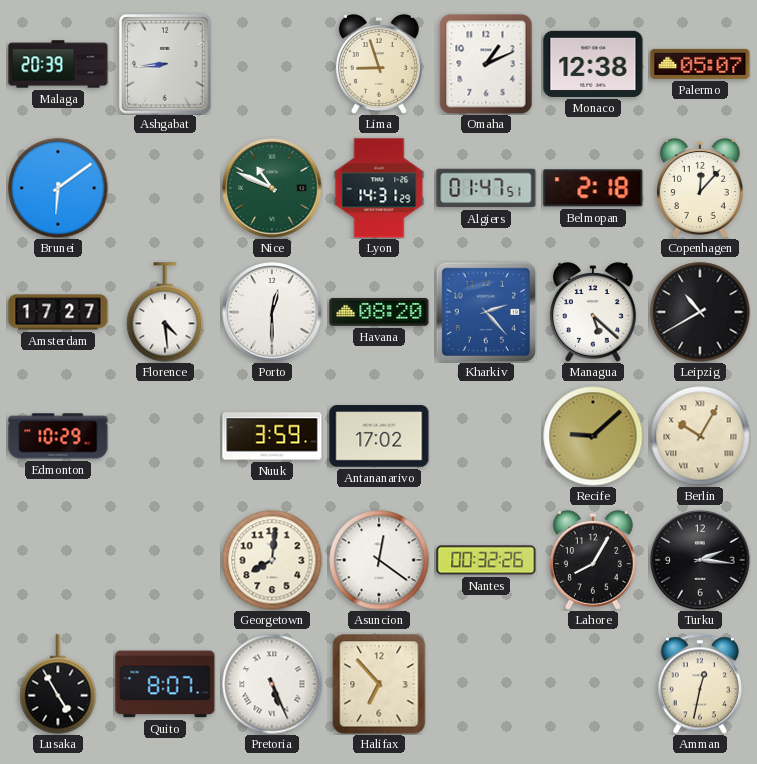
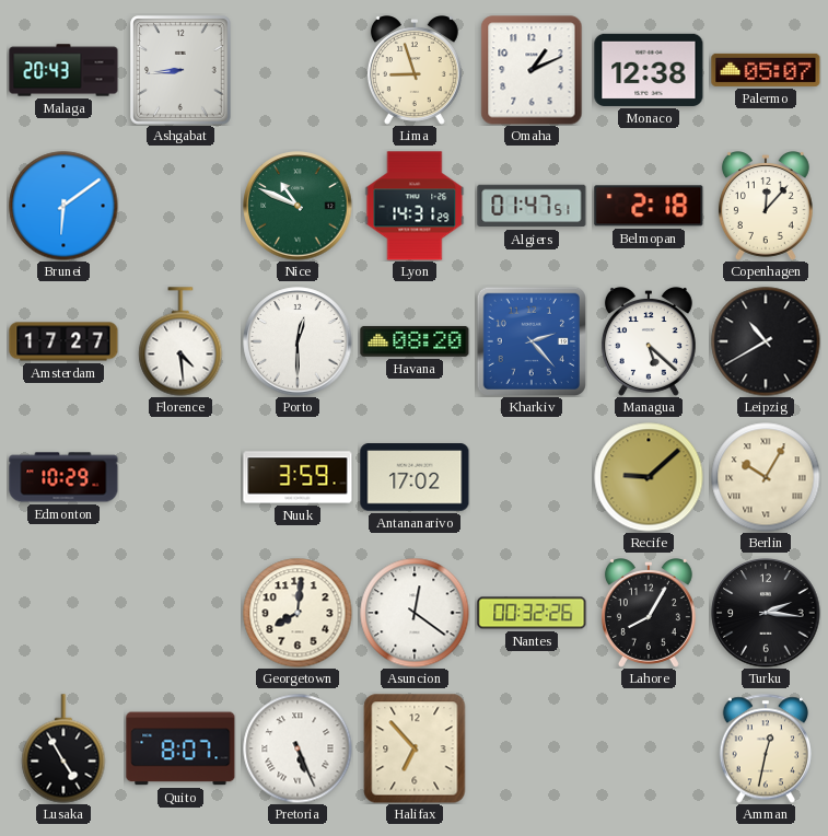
Malaga: 20:39 -> 20:43 (63, 70)
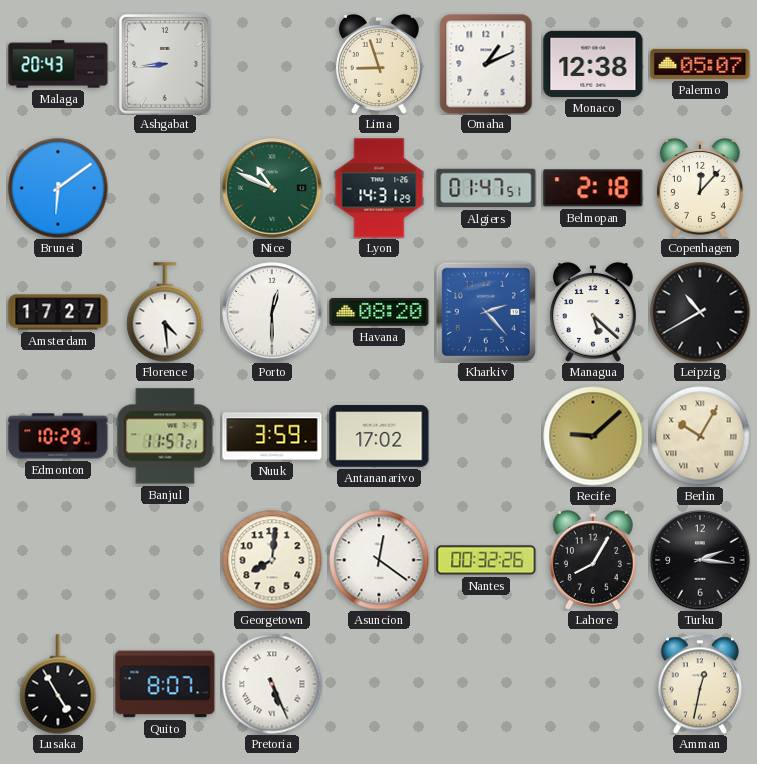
Banjul: none -> 11:57 (165, 436)
Halifax: 6:53 -> none (415, 748)
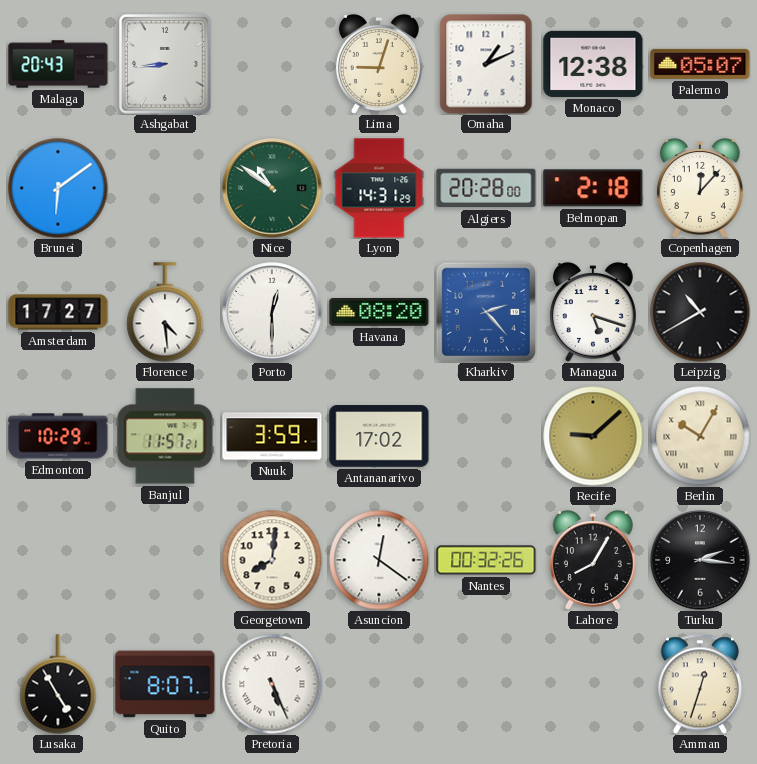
Lima: 8:57 -> 9:03 (379, 65)
Nice: 10:49 -> 10:51 (272, 188)
Algiers: 01:47 -> 20:28 (486, 188)
Managua: 5:22 -> 5:18 (593, 313)
Amman: 12:32 -> 12:33 (700, 684)
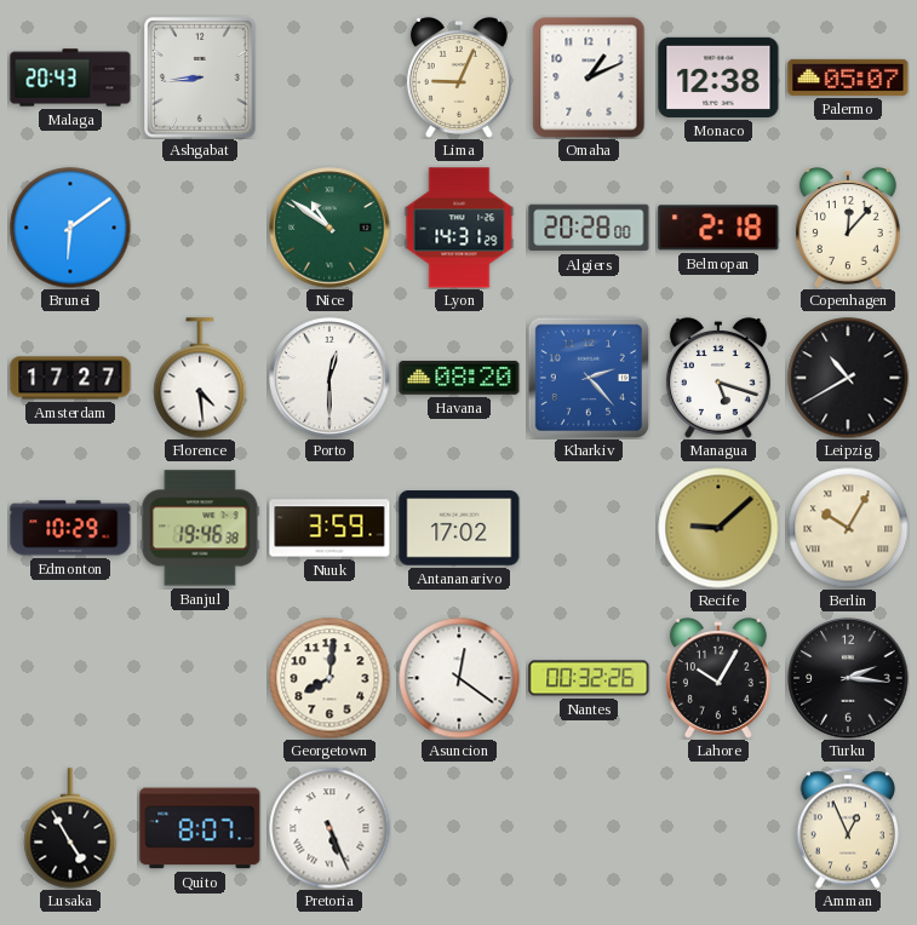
Lima: 9:03 -> 9:04 (459, 79)
Banjul: 11:57 -> 19:46 (200, 528)
Lahore: 8:05 -> 10:05 (718, 679)
Amman: 12:33 -> 12:56 (848, 828)
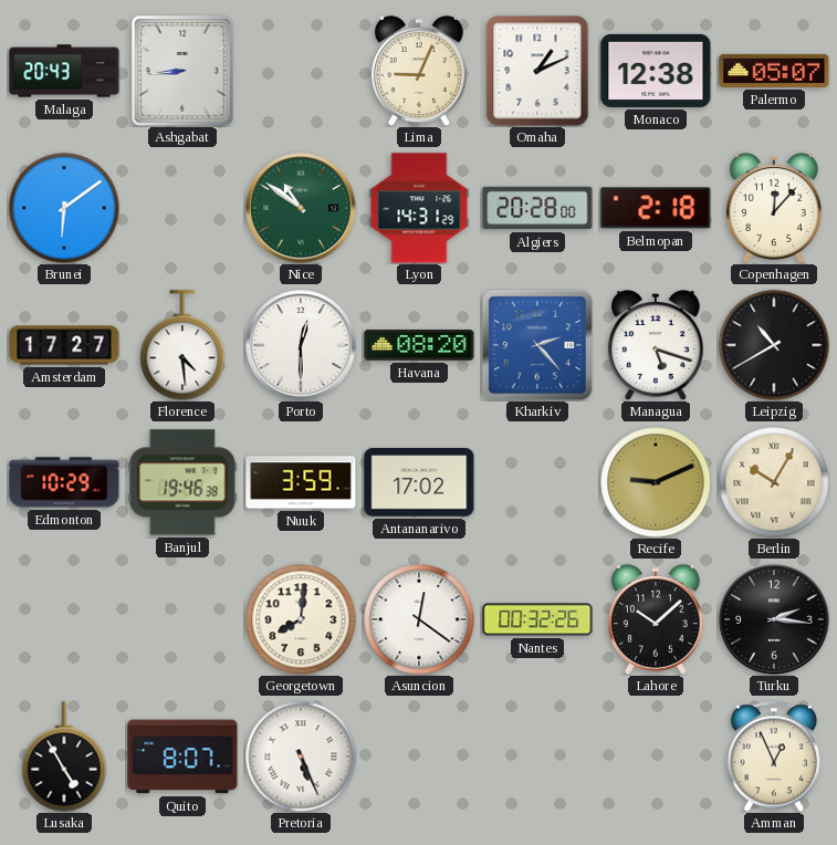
Recife: 9:08 -> 9:11 (656, 482)
Lahore: 10:05 -> 10:08 (656, 620)
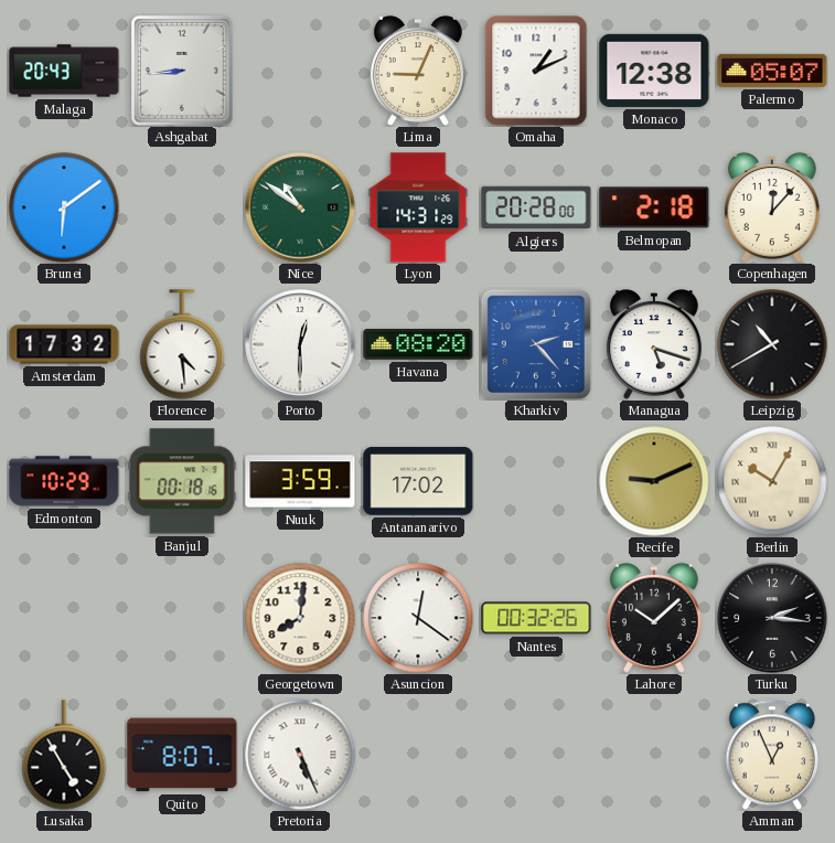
Amsterdam: 17:27 -> 17:32 (64, 344)
Banjul: 19:46 -> 00:18 (182, 481)
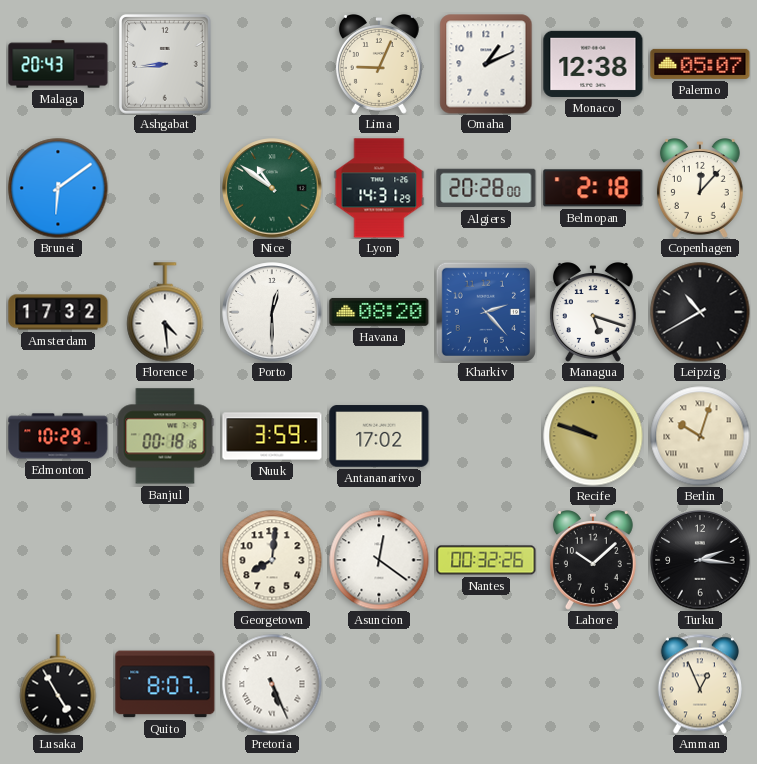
Recife: 9:11 -> 9:48 (593, 436)
Berlin: 10:05 -> 10:03 (700, 436)
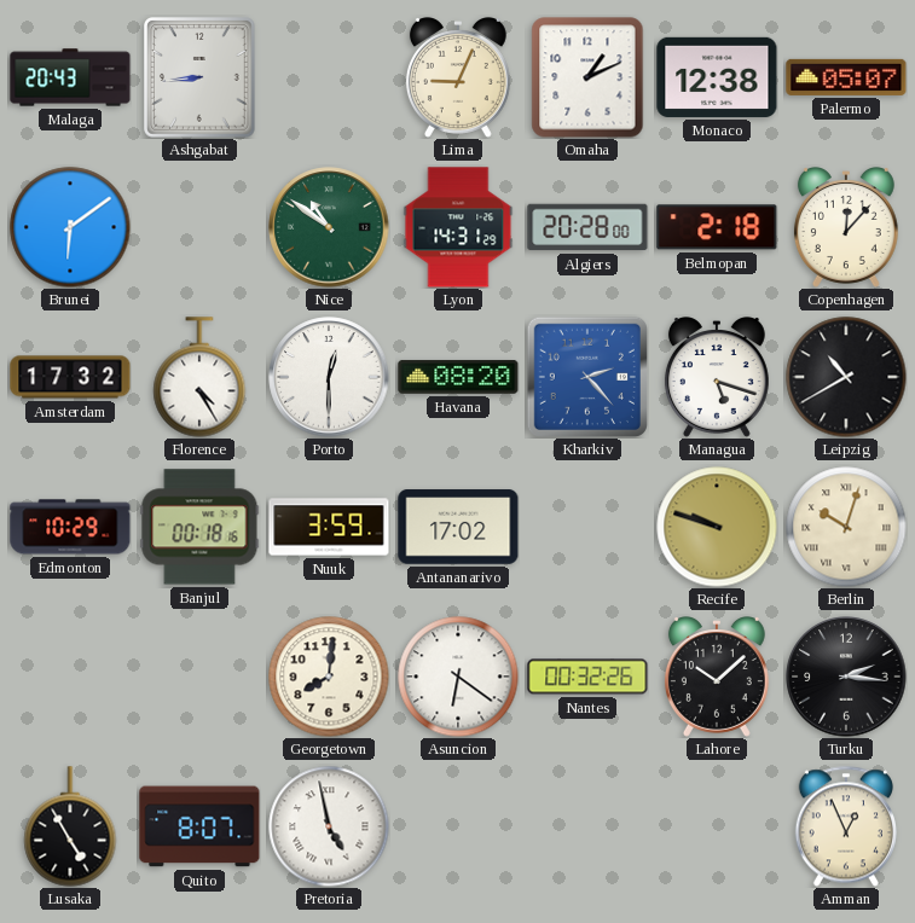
Florence: 4:29 -> 4:25 (199, 377)
Asuncion: 12:21 -> 6:21 (458, 677)
Pretoria: 5:26 -> 4:58 (329, 826)
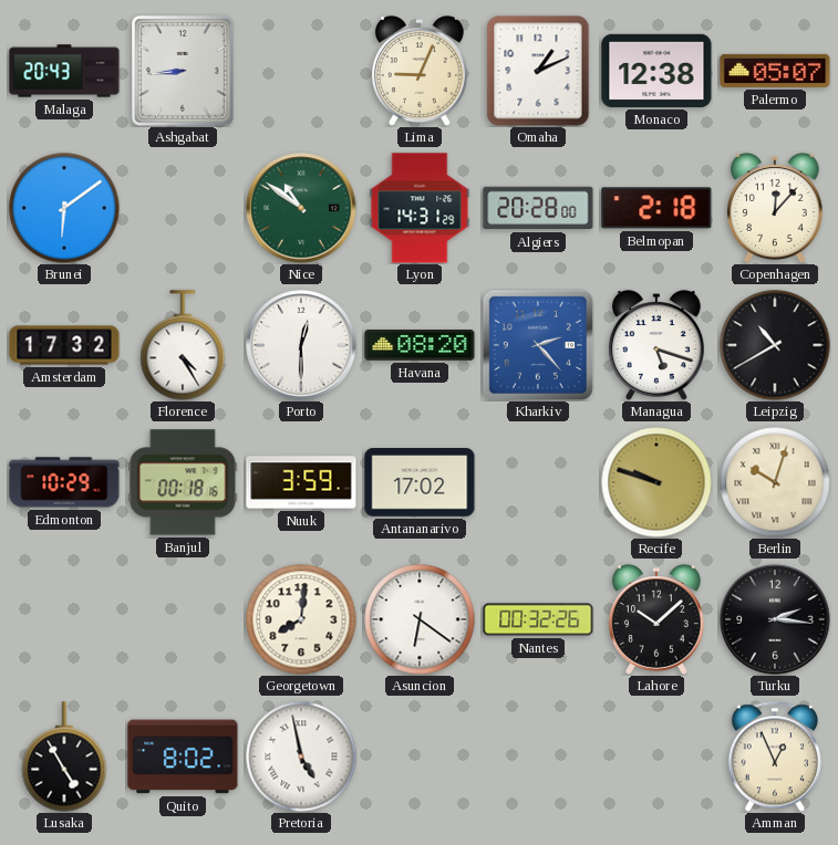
Quito: 8:07 -> 8:02 (183, 757)
